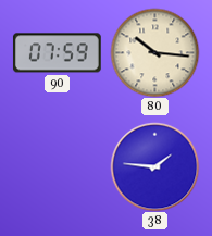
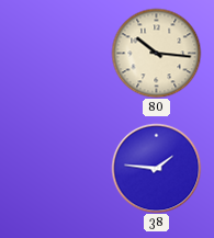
90: 07:59 -> none (57, 53)
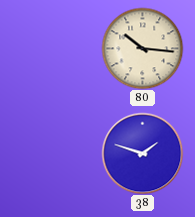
38: 1:46 -> 1:48 (142, 153)
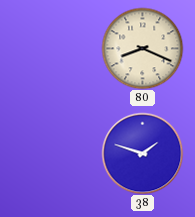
80: 10:16 -> 8:19 (142, 48)
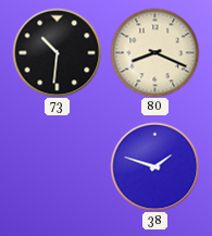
73: none -> 10:31 (57, 52)
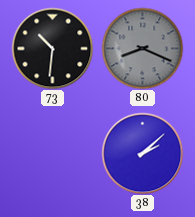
80 dial: cream -> grey (142, 48)
38: 1:48 -> 2:08 (142, 153)
